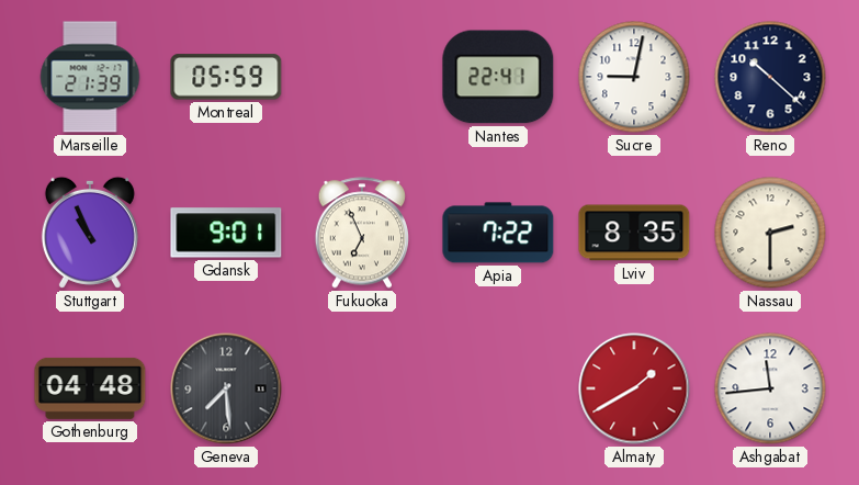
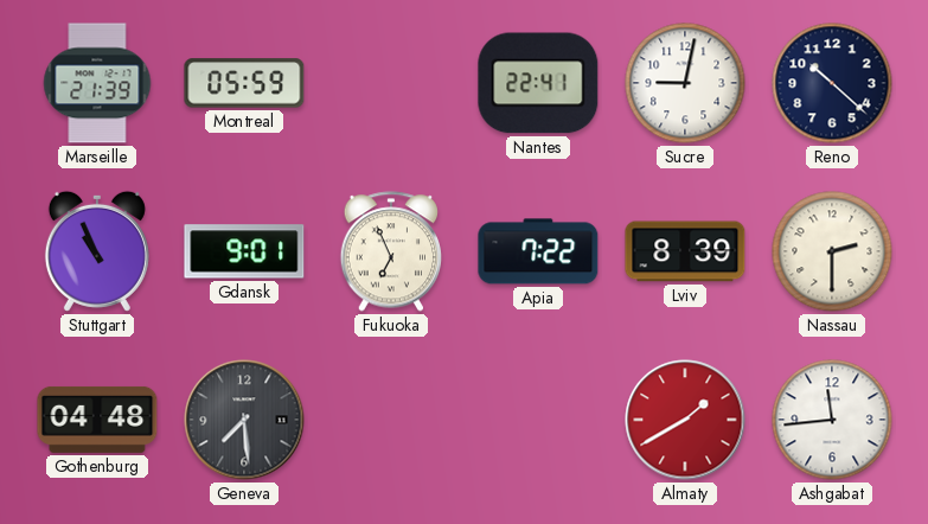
Lviv: 8:35 -> 8:39 (685, 251)
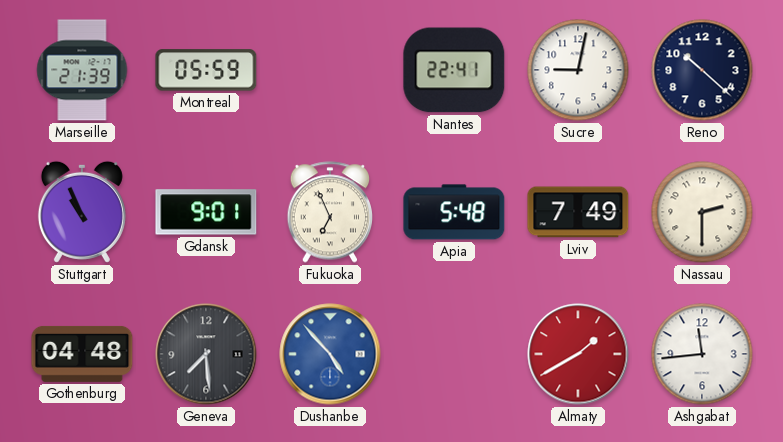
Apia: 7:22 -> 5:48 (454, 212)
Lviv: 8:39 -> 7:49 (578, 212)
Dushanbe: none -> 4:53 (330, 354)
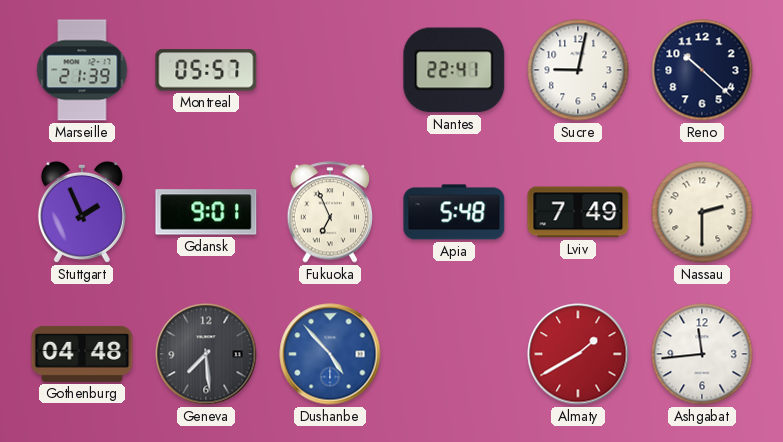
Montreal: 05:59 -> 05:57 (206, 70)
Stuttgart: 10:56 -> 1:56 (82, 212)
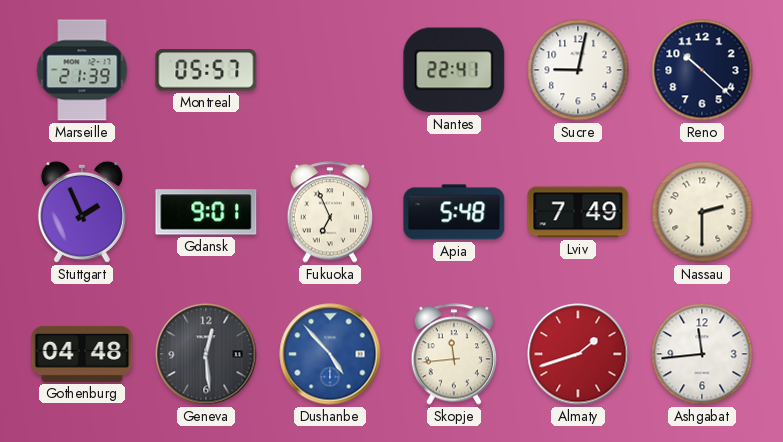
Geneva: 7:29 -> 12:29 (206, 354)
Skopje: none -> 11:44 (454, 354)
Almaty: 1:40 -> 1:42 (578, 354)
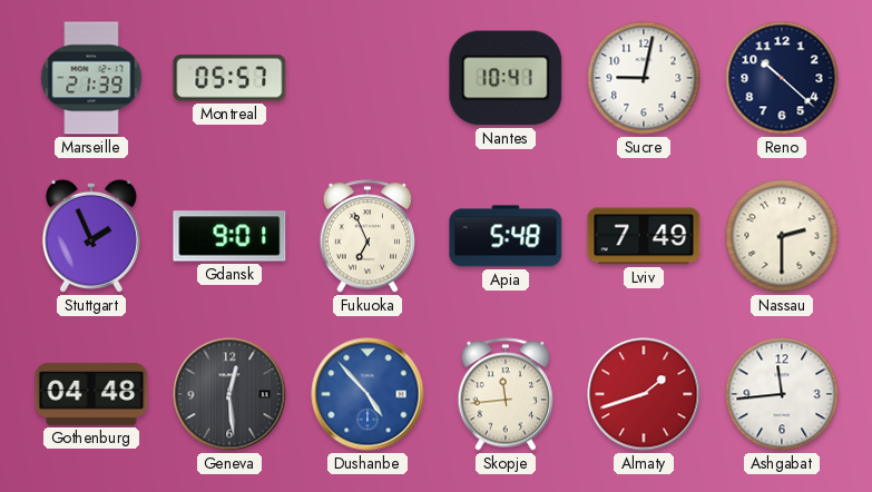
Nantes: 22:41 -> 10:41 (506, 78)
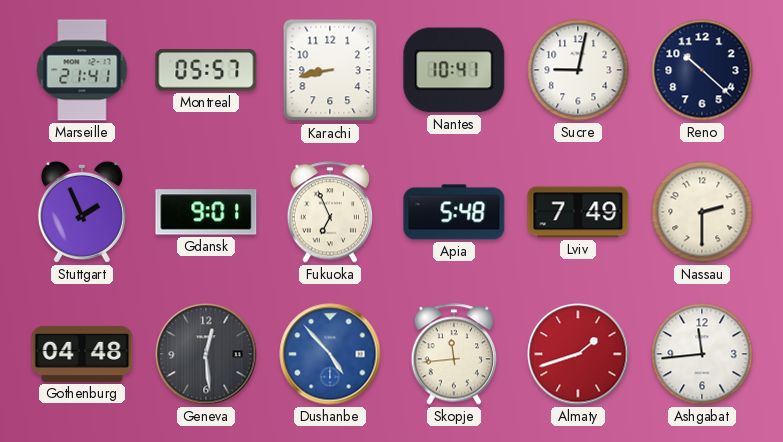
Marseille: 21:39 -> 21:41 (82, 70)
Karachi: none -> 8:43 (330, 70)
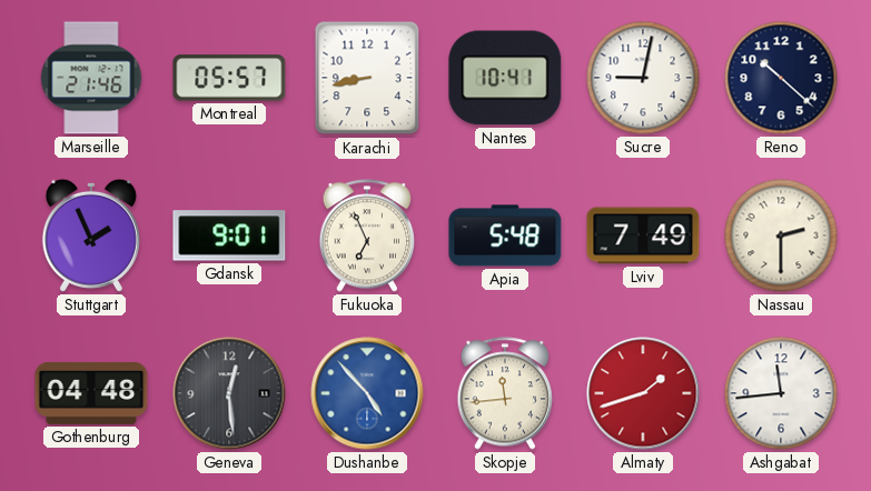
Marseille: 21:41 -> 21:46 (91, 78)
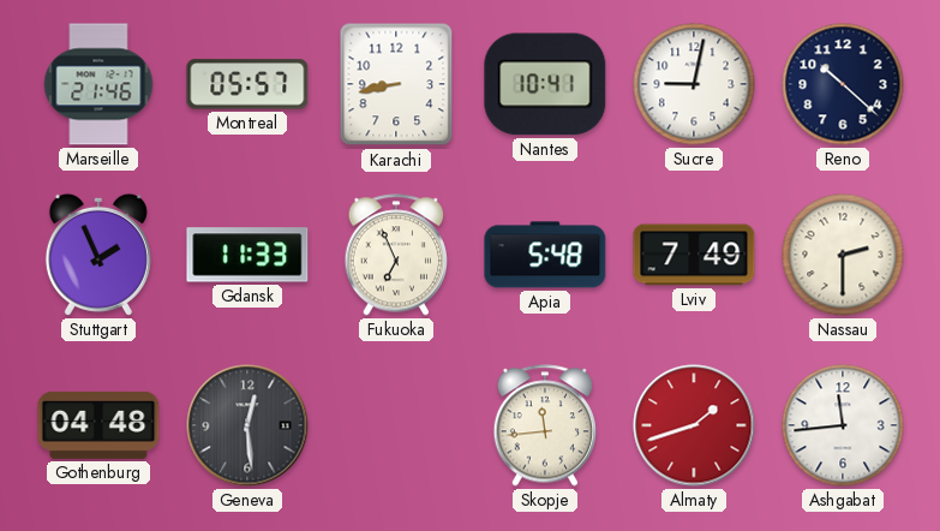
Gdansk: 9:01 -> 11:33 (247, 255)
Dushanbe: 4:53 -> none (367, 393)
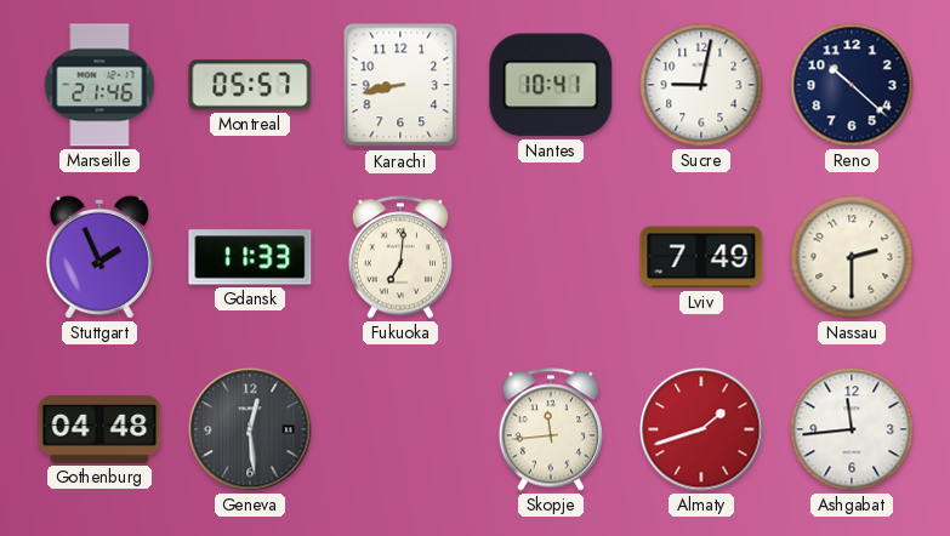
Fukuoka: 6:56 -> 7:01 (400, 257)
Apia: 5:48 -> none (545, 255)
